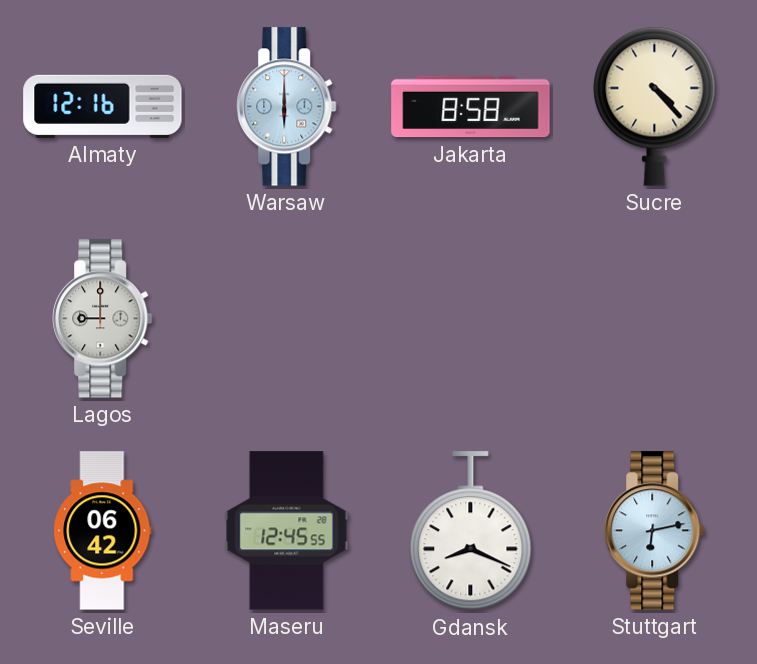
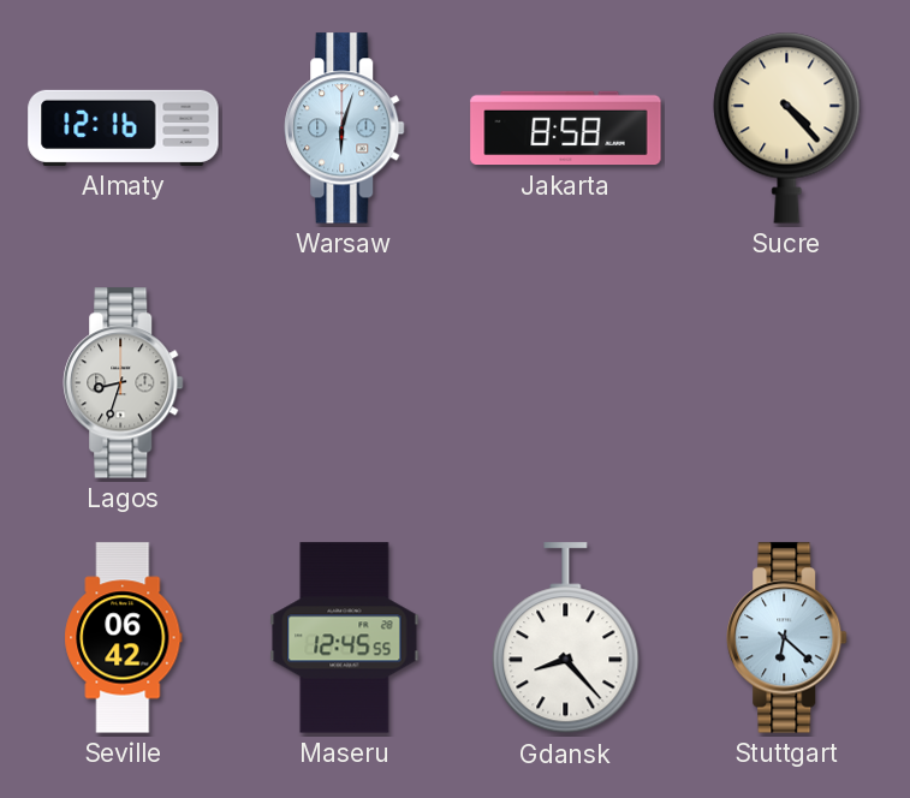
Warsaw: 6:00 -> 6:03 (345, 129)
Lagos: 9:00 -> 8:33 (124, 383)
Gdansk: 8:19 -> 8:23 (566, 638)
Stuttgart: 6:13 -> 6:22 (787, 638)
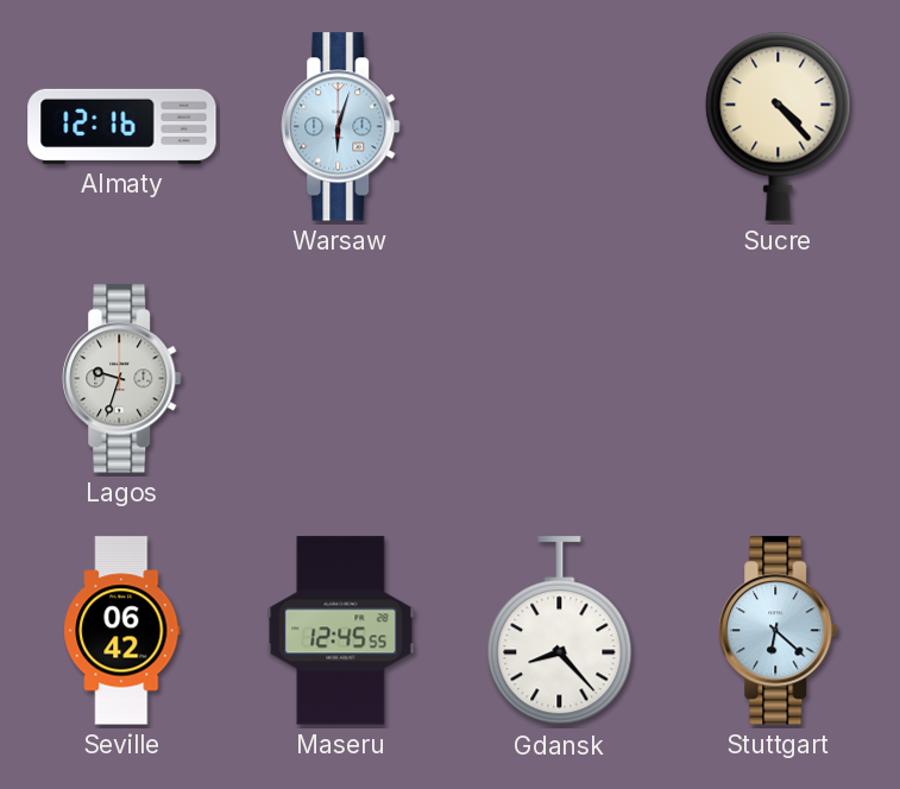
Jakarta: 8:58 -> none (566, 129)
Lagos: 8:33 -> 9:33 (122, 379)
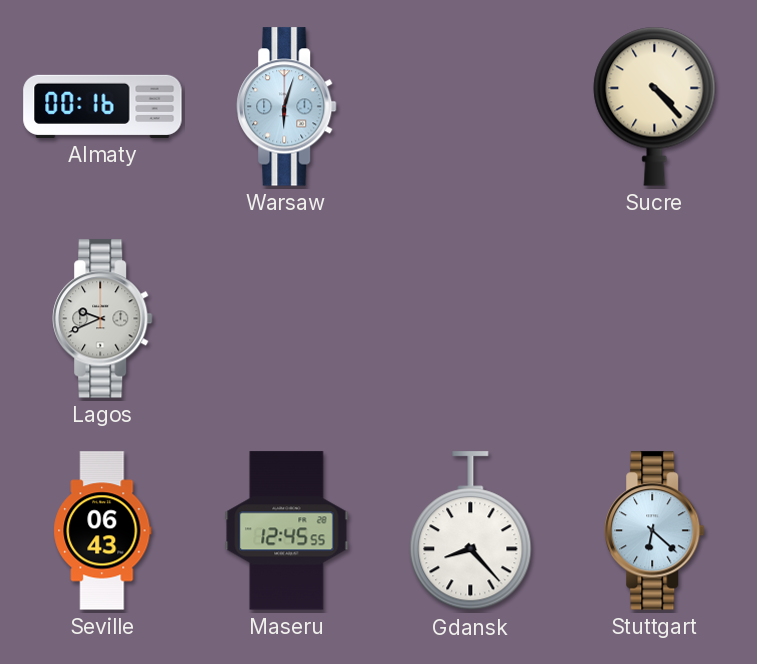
Almaty: 12:16 -> 00:16 (103, 106)
Lagos: 9:33 -> 9:41 (103, 319)
Seville: 06:42 -> 06:43 (103, 531)
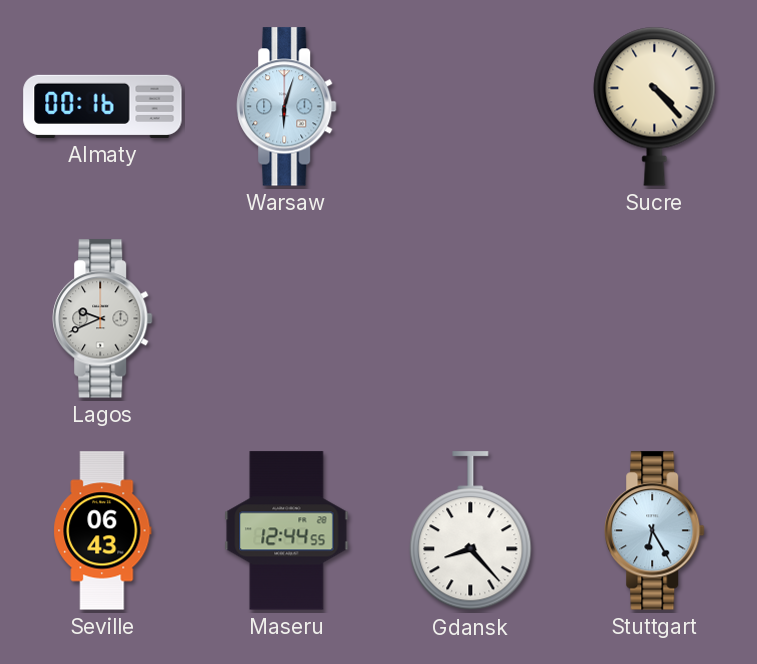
Maseru: 12:45 -> 12:44 (287, 531)
Stuttgart: 6:22 -> 6:25 (655, 531)
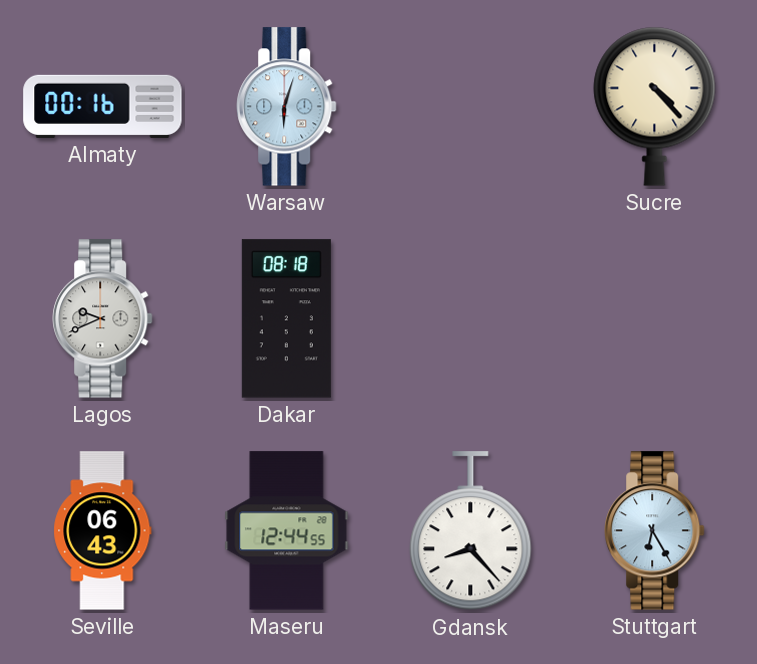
Dakar: none -> 08:18 (286, 319)
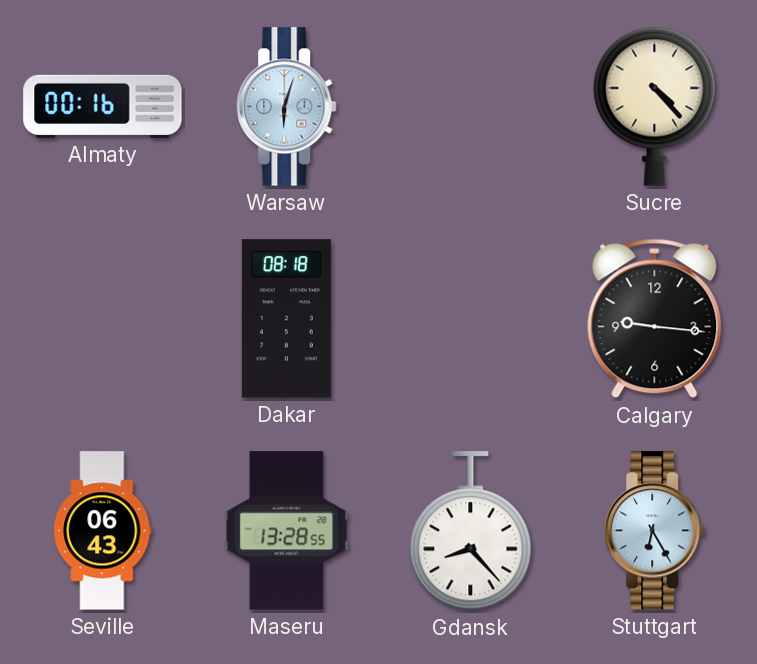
Lagos: 9:41 -> none (103, 319)
Calgary: none -> 9:16 (655, 319)
Maseru: 12:44 -> 13:28 (287, 531)
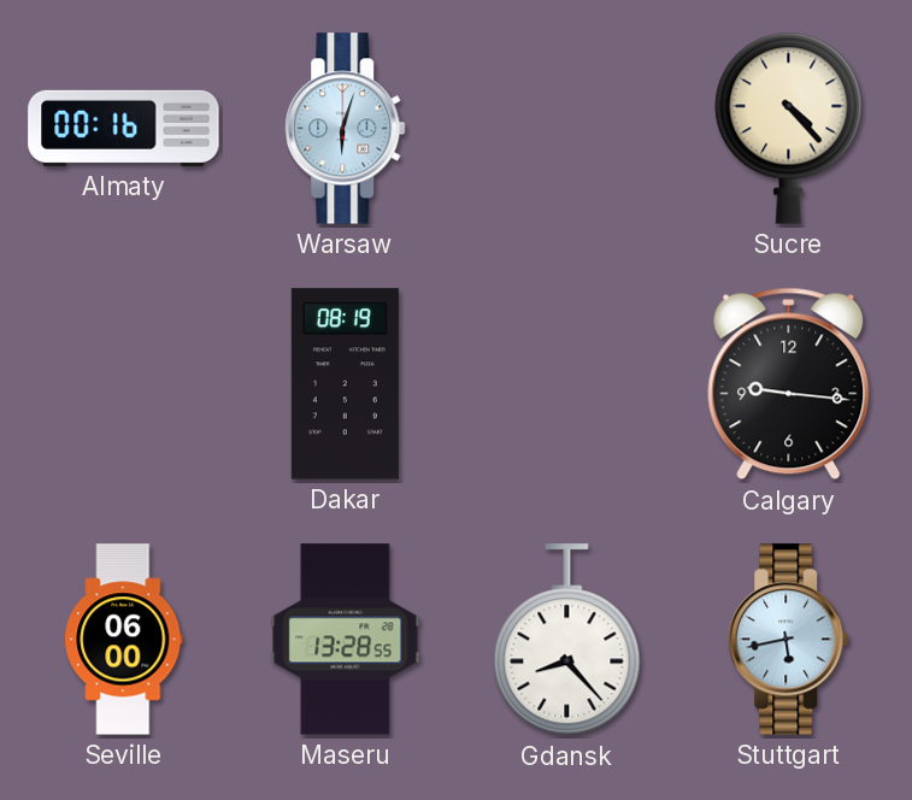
Dakar: 08:18 -> 08:19 (345, 384)
Seville: 06:43 -> 06:00 (124, 640)
Stuttgart: 6:25 -> 5:43 (789, 640)
